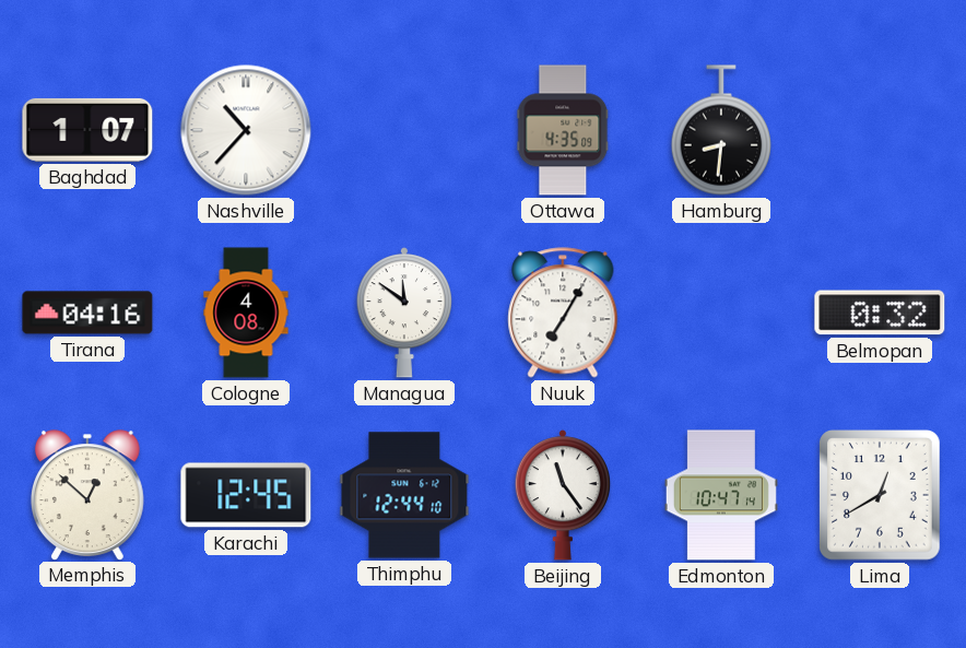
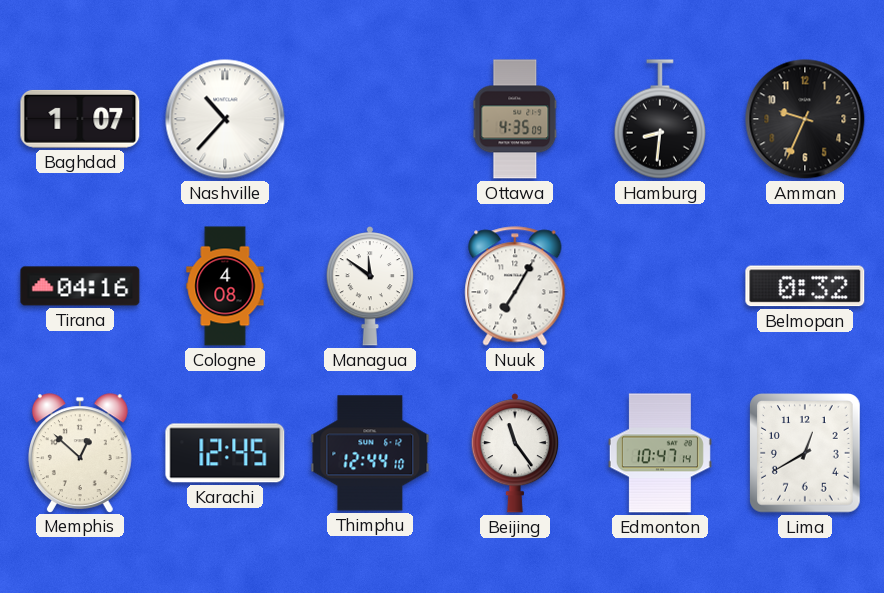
Amman: none -> 9:34 (805, 119)
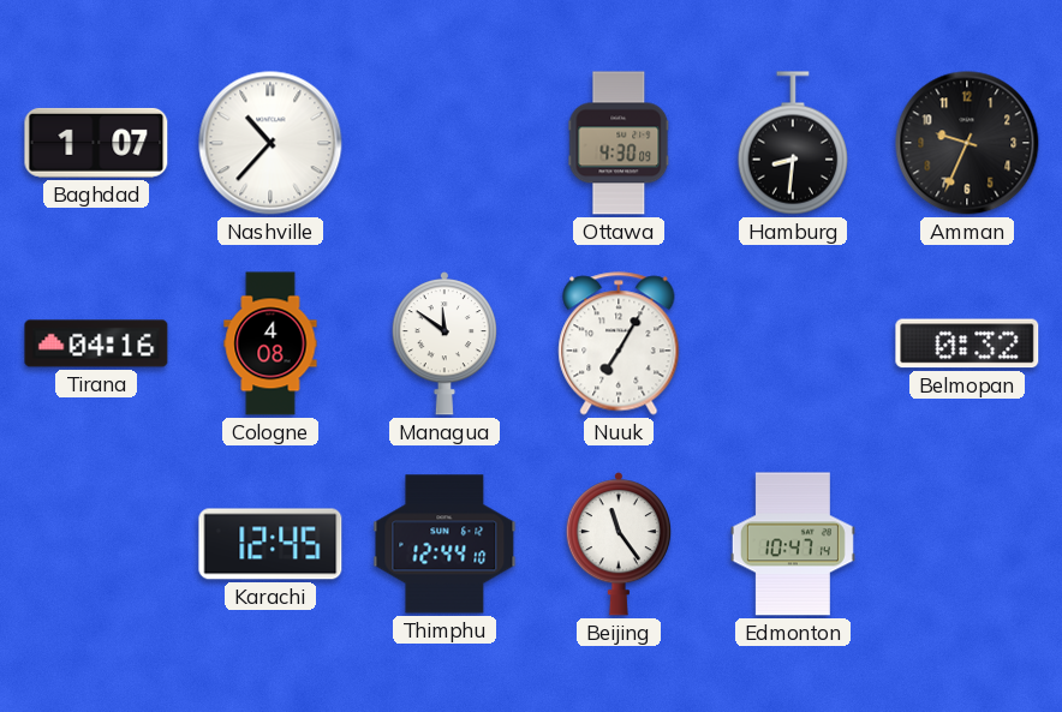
Ottawa: 4:35 -> 4:30 (619, 143)
Memphis: 12:52 -> none (80, 453)
Lima: 12:40 -> none (806, 453)
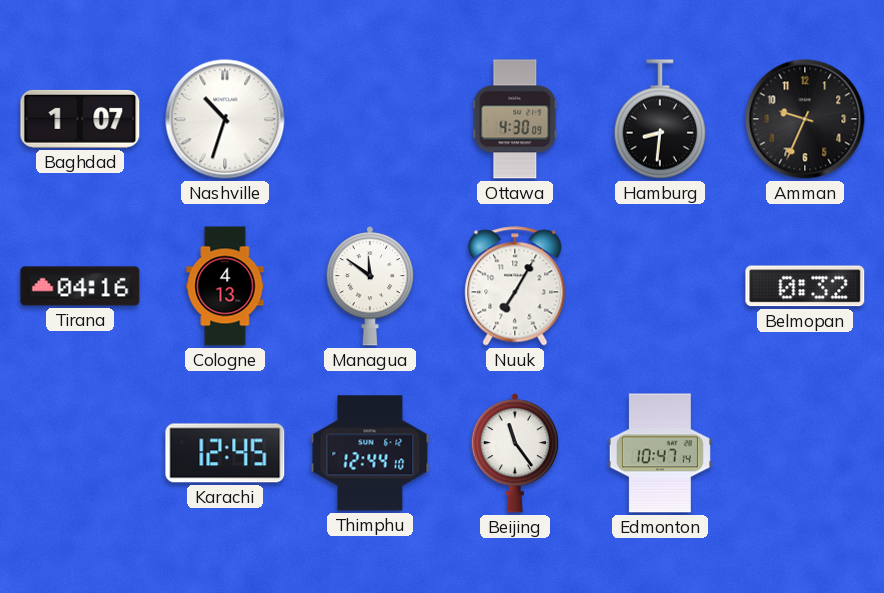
Nashville: 10:37 -> 10:33 (225, 119)
Cologne: 4:08 -> 4:13 (225, 286)
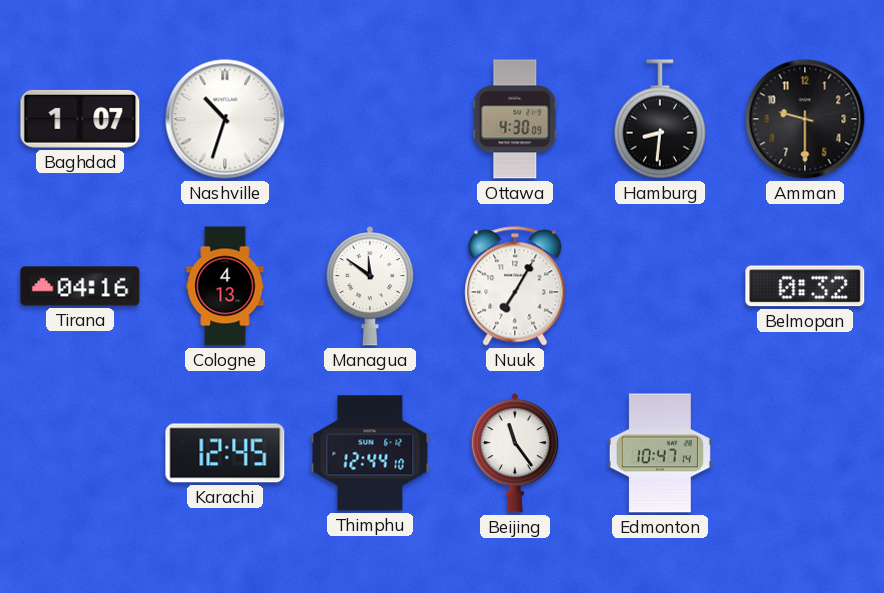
Amman: 9:34 -> 9:30 (805, 119)
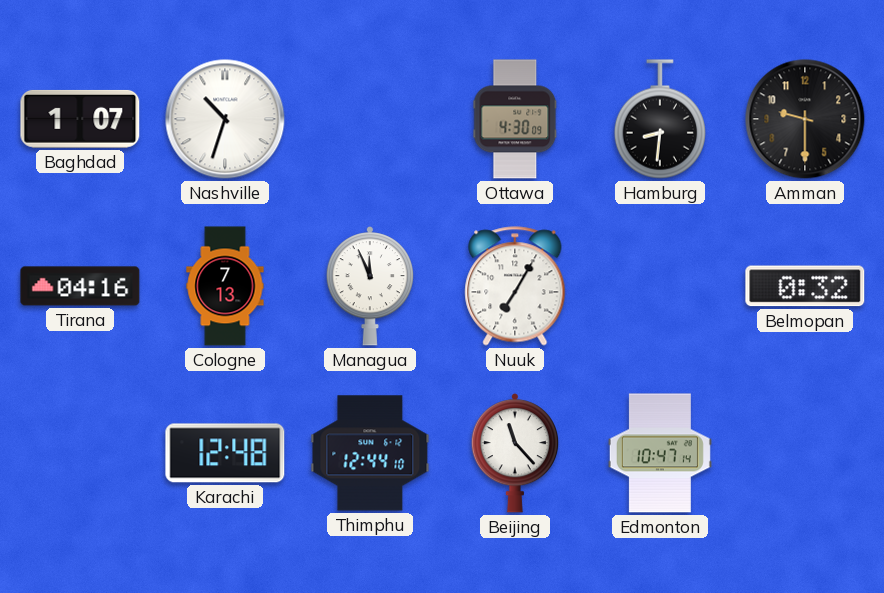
Cologne: 4:13 -> 7:13 (225, 286)
Managua: 11:51 -> 11:56 (369, 286)
Karachi: 12:45 -> 12:48 (225, 453)
Beijing: 11:24 -> 11:23 (514, 453)
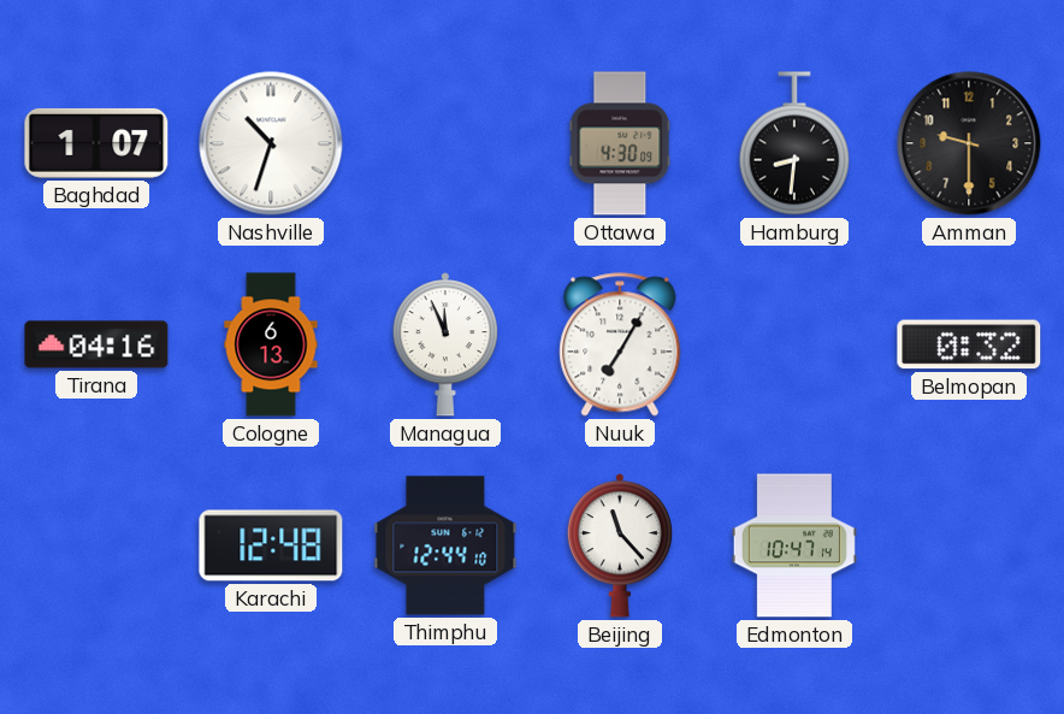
Cologne: 7:13 -> 6:13 (271, 344)
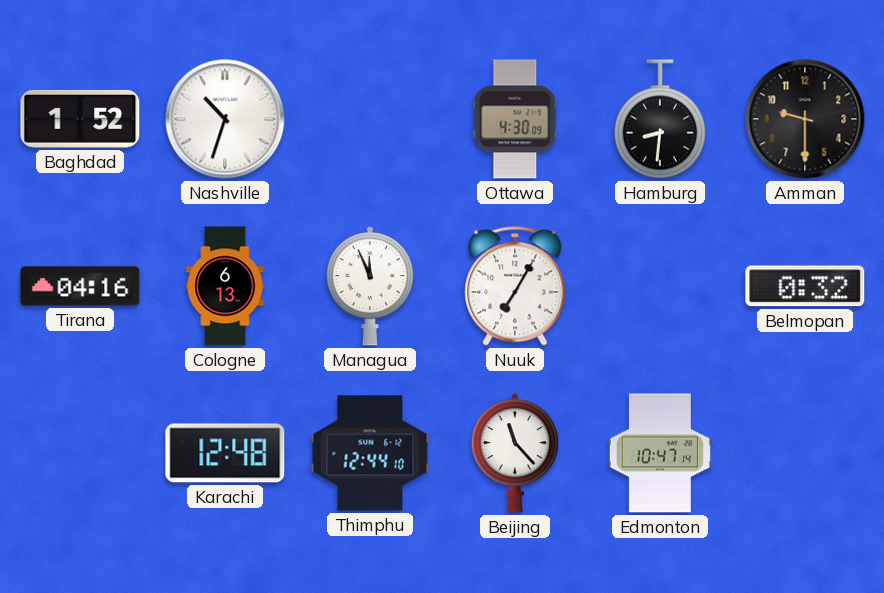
Baghdad: 1:07 -> 1:52 (80, 119)
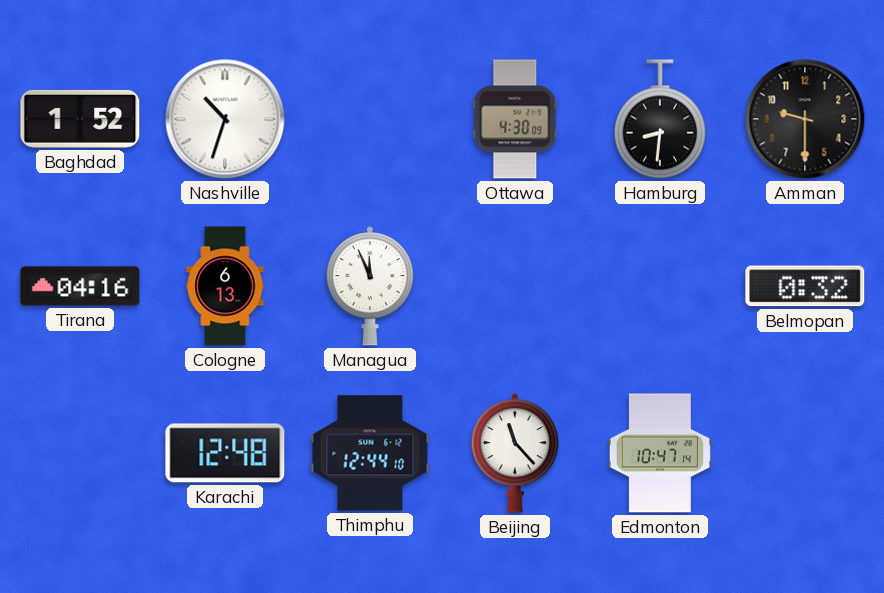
Nuuk: 7:05 -> none (515, 286)
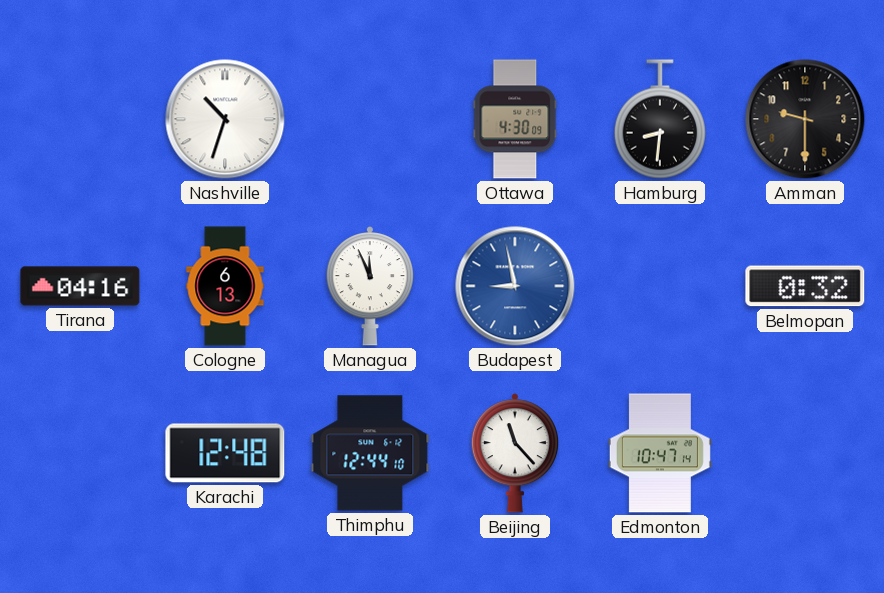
Baghdad: 1:52 -> none (80, 119)
Budapest: none -> 8:58 (515, 286)
